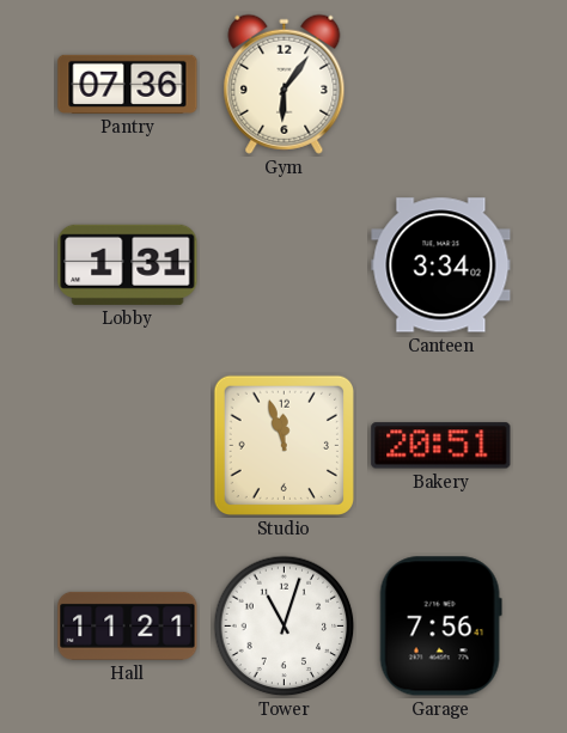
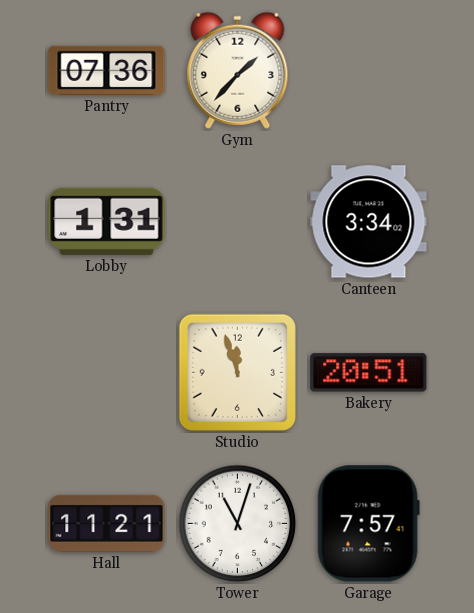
Gym: 6:06 -> 1:37 (238, 70)
Garage: 7:56 -> 7:57 (368, 524)
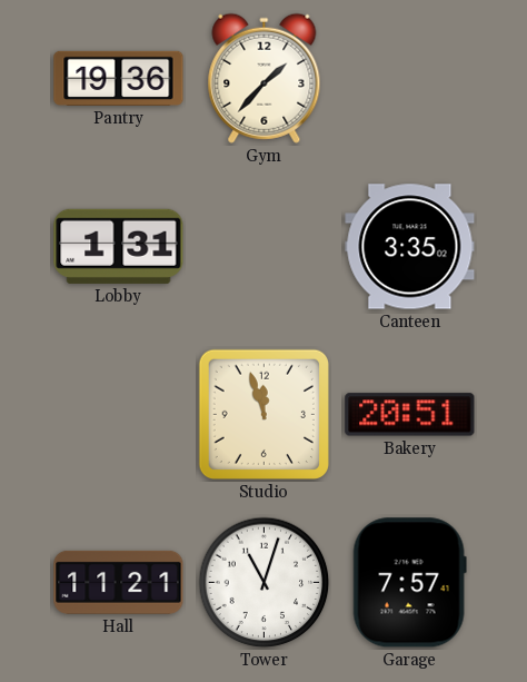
Pantry: 07:36 -> 19:36 (119, 78)
Canteen: 3:34 -> 3:35 (410, 247)
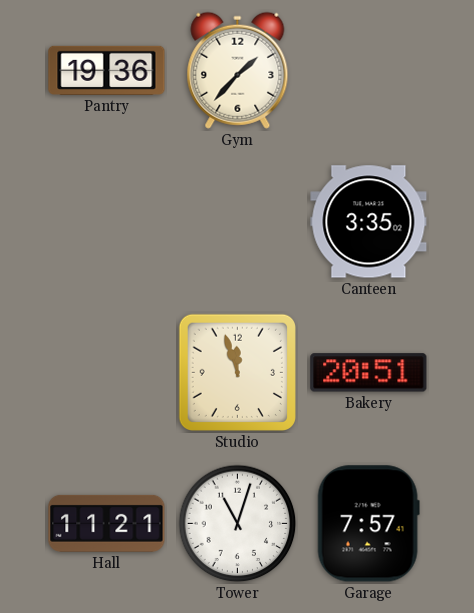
Lobby: 1:31 -> none (119, 246)
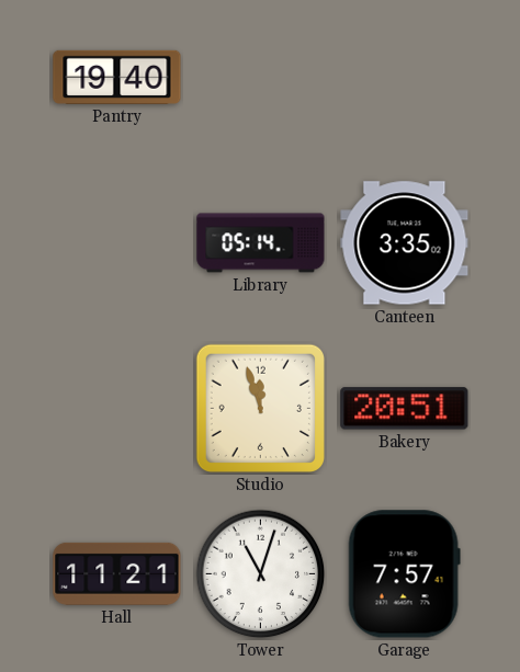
Pantry: 19:36 -> 19:40 (117, 77)
Gym: 1:37 -> none (238, 70)
Library: none -> 05:14 (261, 243)
